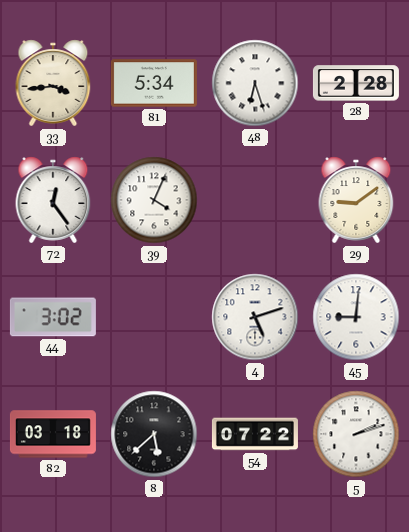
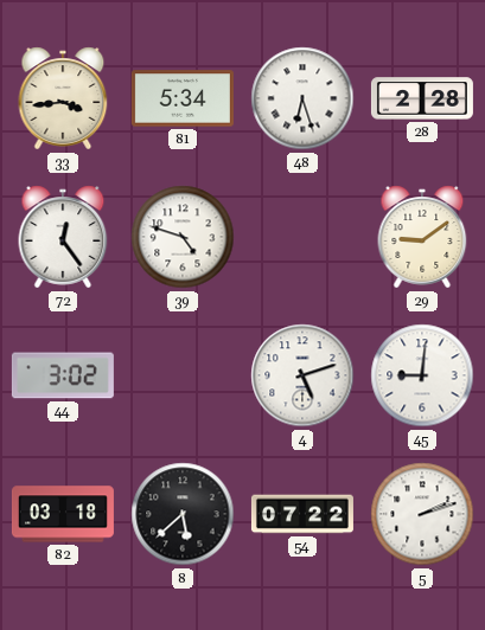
39: 4:04 -> 4:48 (183, 237)
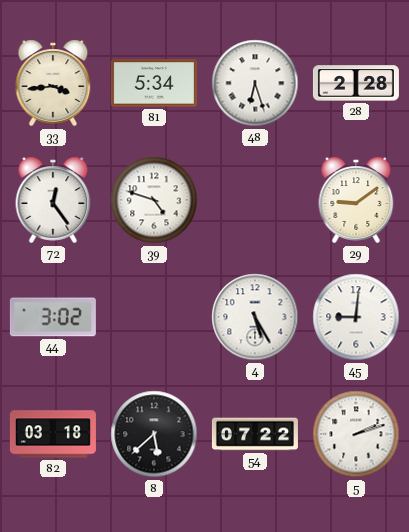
4: 5:12 -> 5:25 (255, 317)
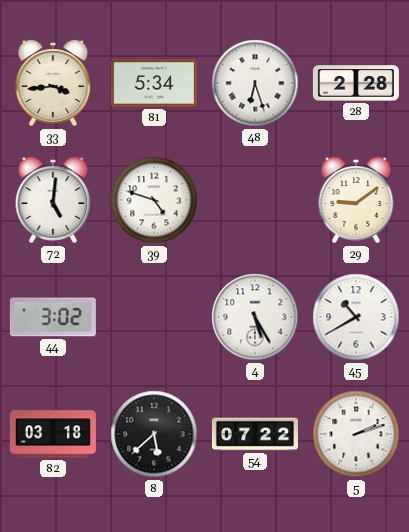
72: 12:24 -> 5:01 (53, 200)
45: 9:01 -> 10:40 (356, 317)
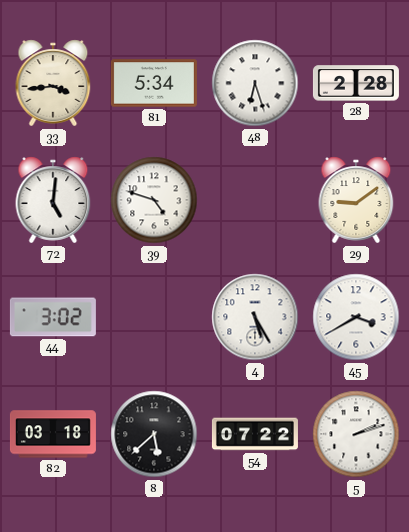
45: 10:40 -> 3:40 (356, 317)
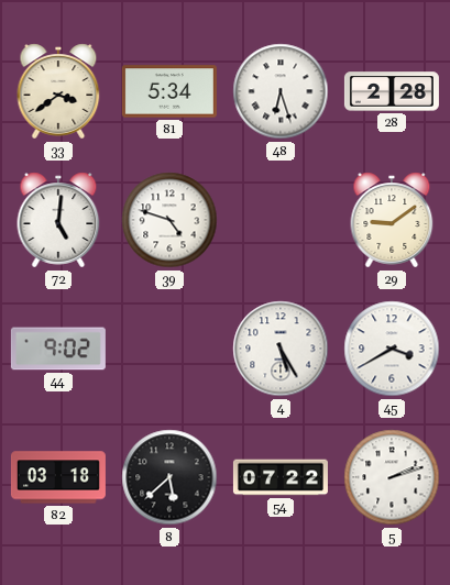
33: 3:44 -> 3:39 (58, 91)
44: 3:02 -> 9:02 (58, 349)
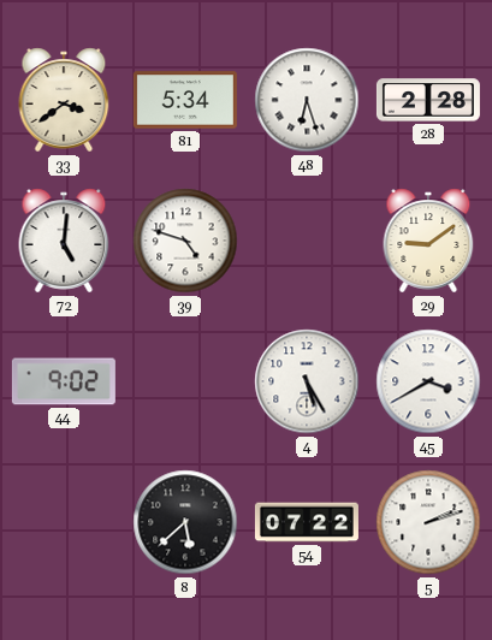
82: 03:18 -> none (58, 477)
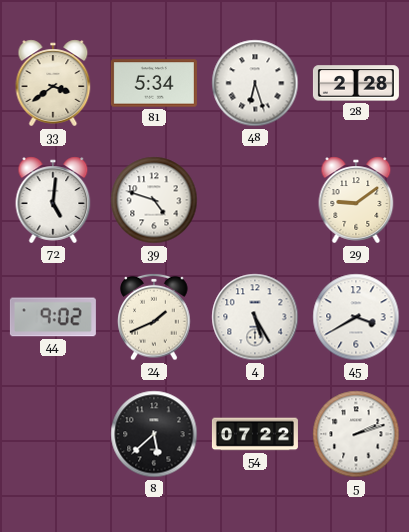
24: none -> 1:41 (154, 317)
